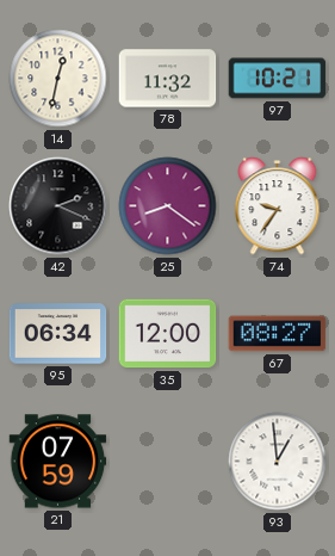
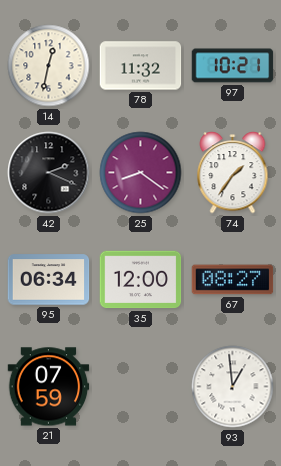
74: 9:36 -> 1:36 (233, 173)
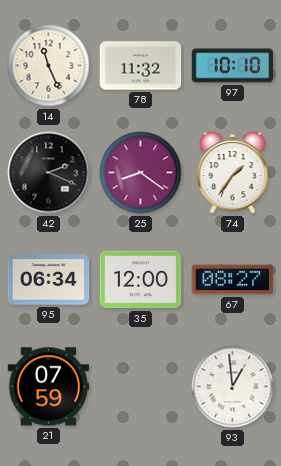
14: 12:32 -> 11:26 (49, 66)
97: 10:21 -> 10:10 (233, 66)
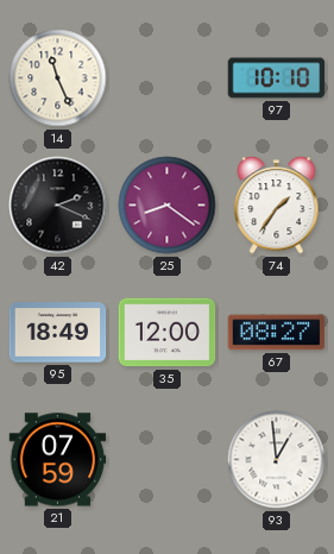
78: 11:32 -> none (141, 66)
95: 06:34 -> 18:49 (58, 333)
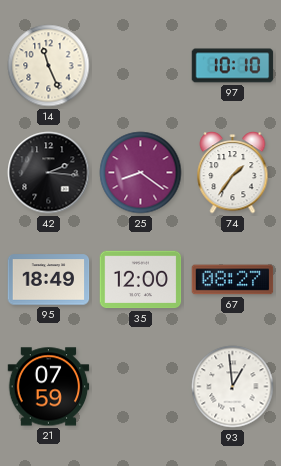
42: 2:19 -> 2:16 (49, 173)
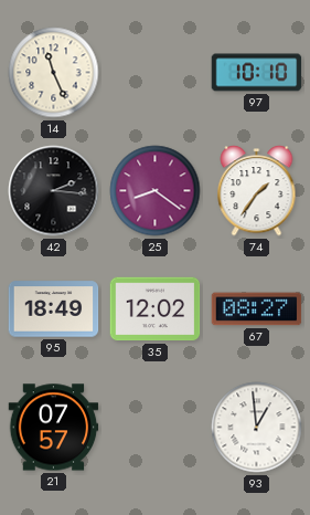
35: 12:00 -> 12:02 (156, 309)
21: 07:59 -> 07:57 (54, 428)
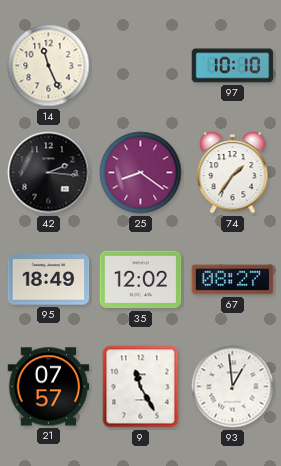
9: none -> 11:25 (141, 387)
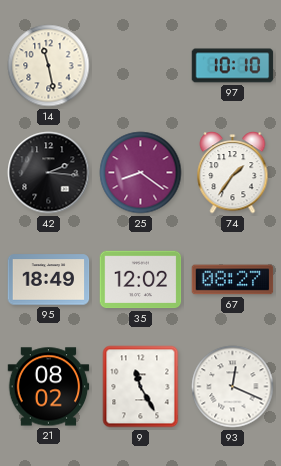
14: 11:26 -> 11:28 (49, 66)
21: 07:57 -> 08:02 (49, 387)
93: 12:59 -> 12:19 (233, 387)
